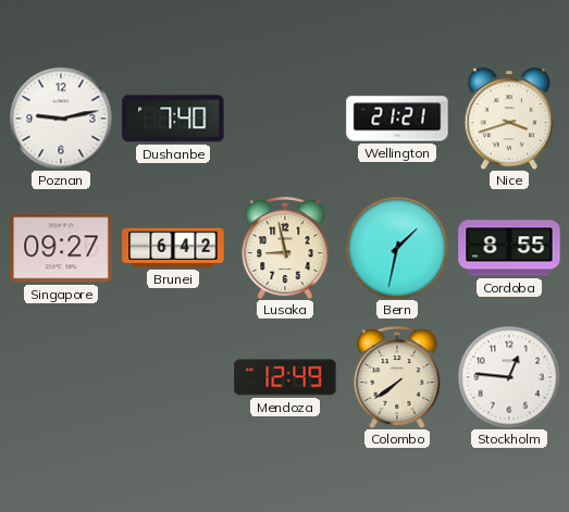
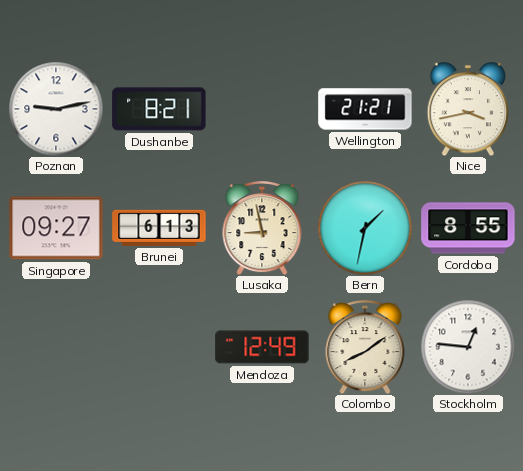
Dushanbe: 7:40 -> 8:21 (159, 109)
Nice: 3:42 -> 3:43 (468, 109)
Brunei: 6:42 -> 6:13 (159, 228)
Colombo: 7:39 -> 8:09 (365, 347)
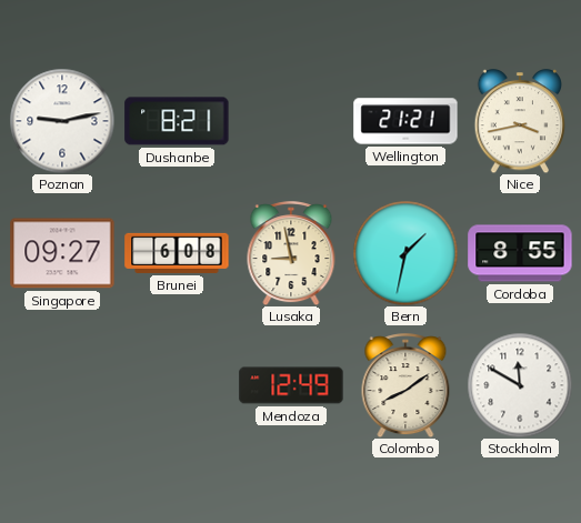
Brunei: 6:13 -> 6:08 (177, 253)
Stockholm: 12:46 -> 11:50 (520, 385)
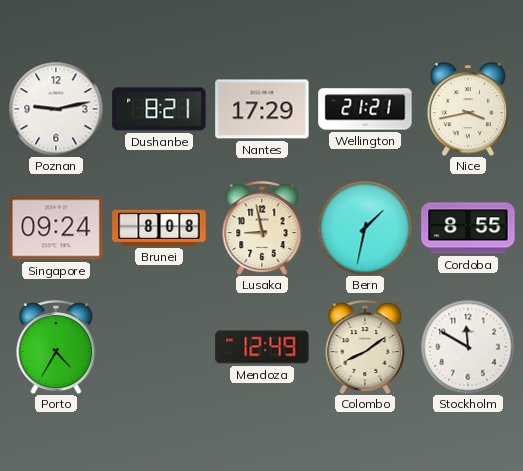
Nantes: none -> 17:29 (262, 109)
Singapore: 09:27 -> 09:24 (56, 228)
Brunei: 6:08 -> 8:08 (159, 228)
Porto: none -> 4:35 (56, 347)
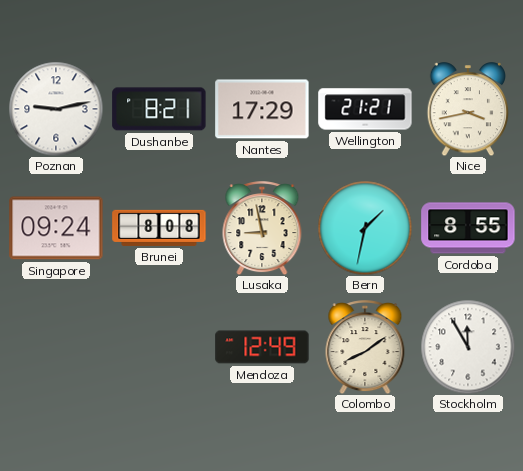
Porto: 4:35 -> none (56, 347)
Stockholm: 11:50 -> 11:55 (468, 347)
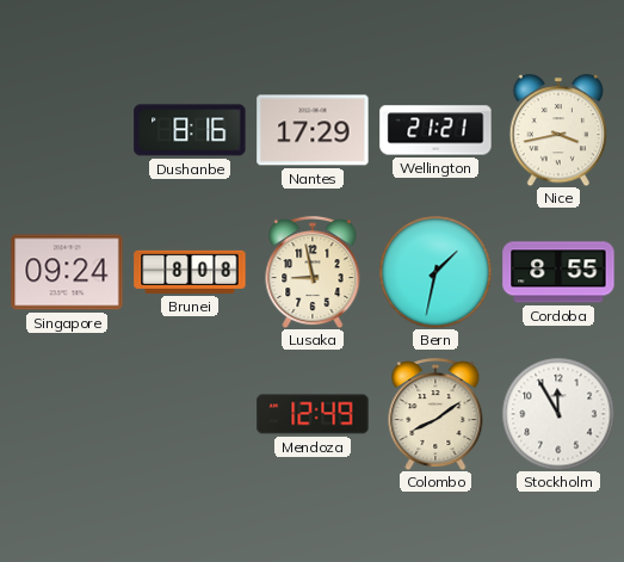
Poznan: 9:13 -> none (56, 109)
Dushanbe: 8:21 -> 8:16 (190, 130)
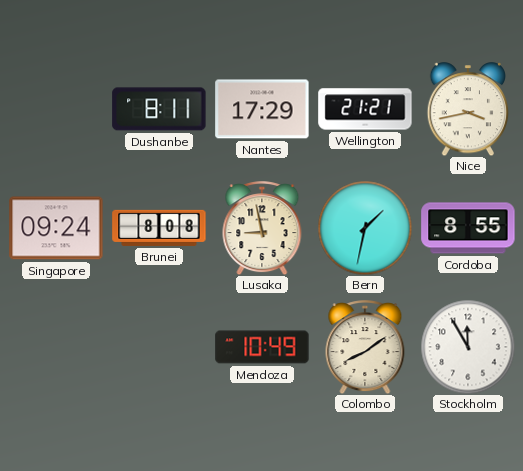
Dushanbe: 8:16 -> 8:11 (159, 109)
Mendoza: 12:49 -> 10:49 (262, 347)
